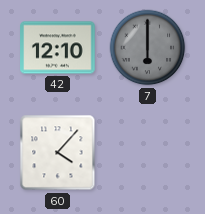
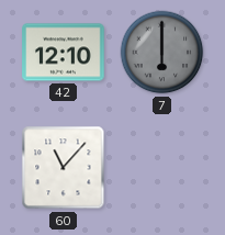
60: 4:07 -> 11:07 (64, 168)
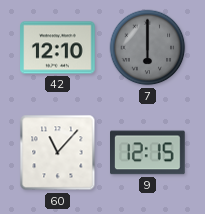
9: none -> 12:15 (148, 153)
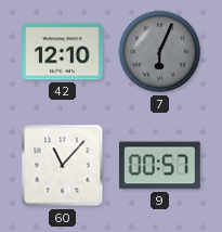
7: 6:00 -> 6:04 (160, 52)
9: 12:15 -> 00:57 (160, 166)
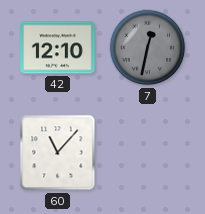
7: 6:04 -> 12:32 (148, 48)
9: 00:57 -> none (160, 166)
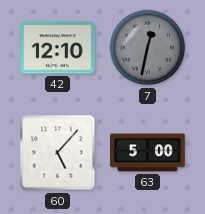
60: 11:07 -> 5:07 (58, 153)
63: none -> 5:00 (148, 153)
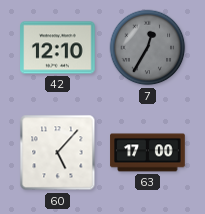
7: 12:32 -> 12:35 (148, 48)
63: 5:00 -> 17:00 (148, 153)
